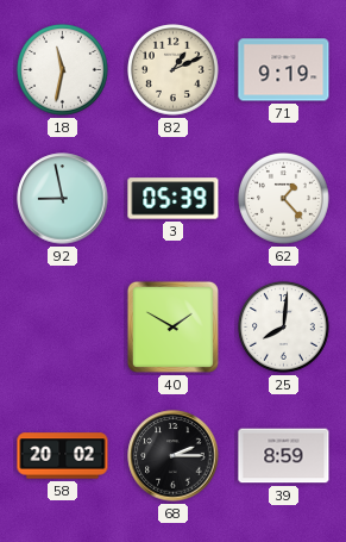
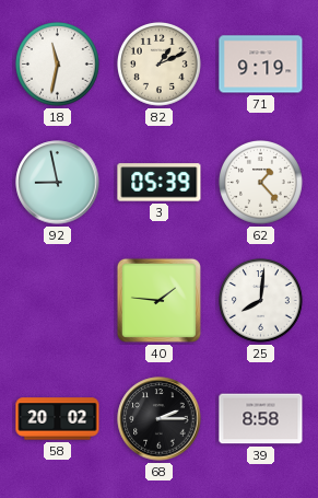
40: 1:50 -> 1:46 (158, 300)
39: 8:59 -> 8:58 (261, 419)
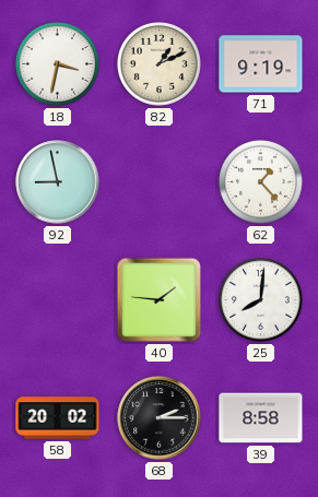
18: 11:32 -> 3:32 (58, 64)
3: 05:39 -> none (160, 183)
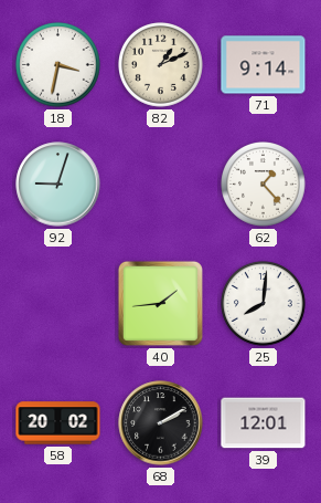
71: 9:19 -> 9:14 (264, 65)
92: 8:58 -> 9:03 (58, 185)
40: 1:46 -> 1:44 (160, 303)
68: 2:15 -> 2:10 (161, 423)
39: 8:58 -> 12:01 (264, 423)
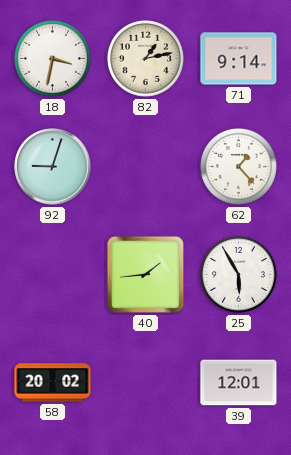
82: 1:11 -> 1:13 (146, 59)
25: 8:01 -> 5:55 (239, 275)
68: 2:10 -> none (161, 423)
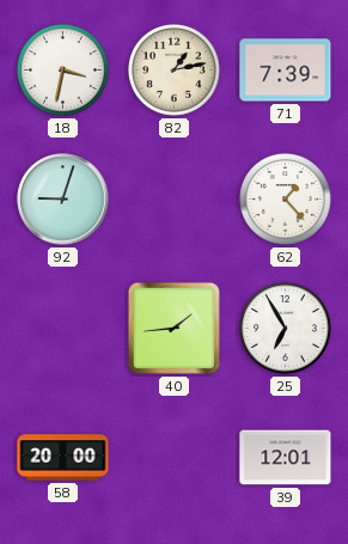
71: 9:14 -> 7:39 (286, 71)
25: 5:55 -> 6:55 (286, 329)
58: 20:02 -> 20:00 (63, 458)
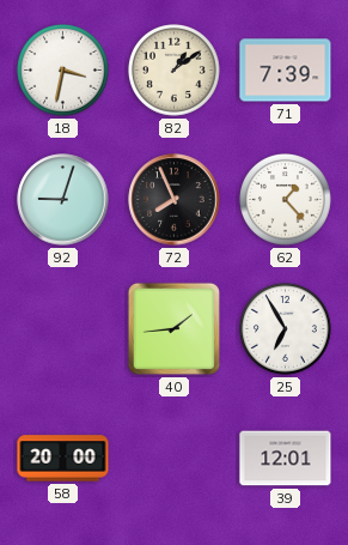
82: 1:13 -> 1:09 (175, 71)
72: none -> 7:56 (175, 200)
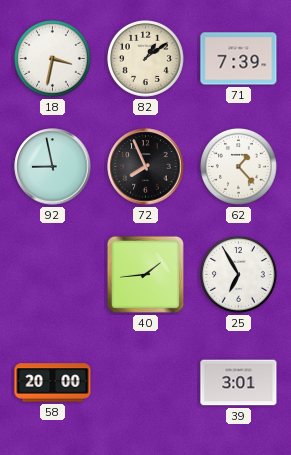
92: 9:03 -> 8:58 (53, 167)
39: 12:01 -> 3:01 (239, 383)
